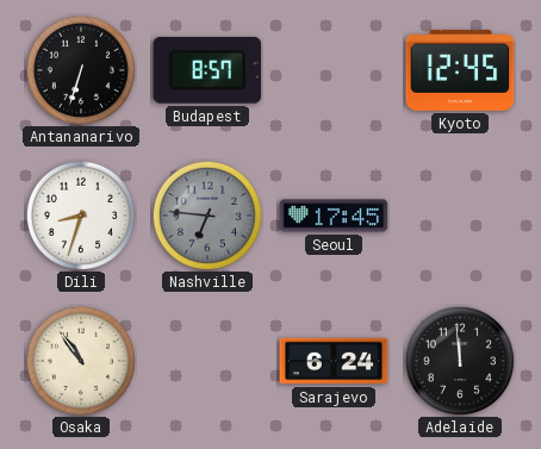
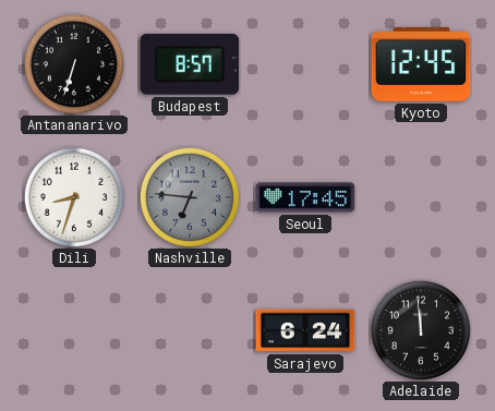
Osaka: 10:54 -> none (81, 361)
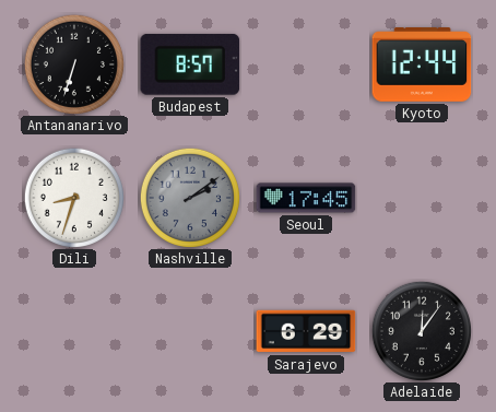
Kyoto: 12:45 -> 12:44 (422, 64)
Nashville: 6:46 -> 2:09 (190, 198)
Sarajevo: 6:24 -> 6:29 (306, 331)
Adelaide: 11:59 -> 12:06 (422, 331)
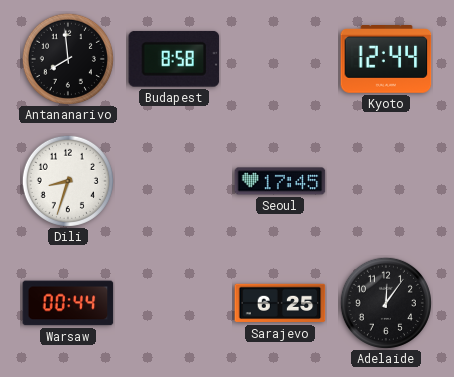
Antananarivo: 6:33 -> 7:59 (68, 59)
Budapest: 8:57 -> 8:58 (174, 59)
Nashville: 2:09 -> none (190, 198)
Warsaw: none -> 00:44 (68, 303)
Sarajevo: 6:29 -> 6:25 (280, 303)
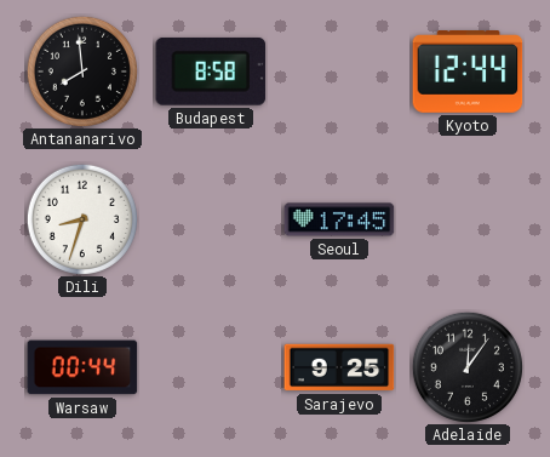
Sarajevo: 6:25 -> 9:25 (339, 367)
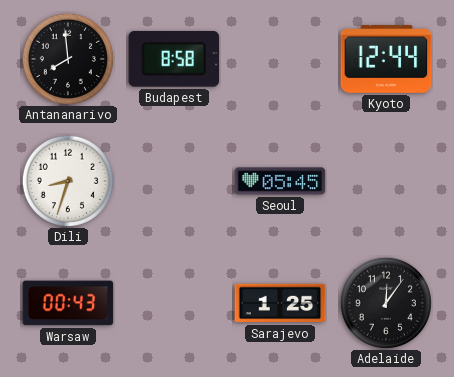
Seoul: 17:45 -> 05:45 (280, 181)
Warsaw: 00:44 -> 00:43 (68, 303)
Sarajevo: 9:25 -> 1:25 (280, 303)
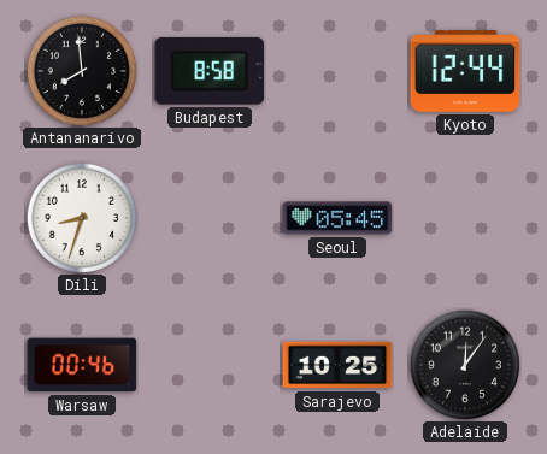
Warsaw: 00:43 -> 00:46 (82, 365)
Sarajevo: 1:25 -> 10:25 (337, 365)
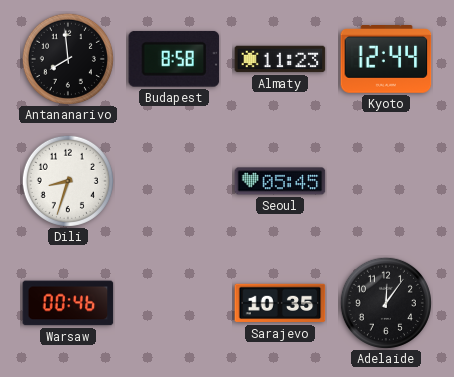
Almaty: none -> 11:23 (280, 59)
Sarajevo: 10:25 -> 10:35 (280, 303)
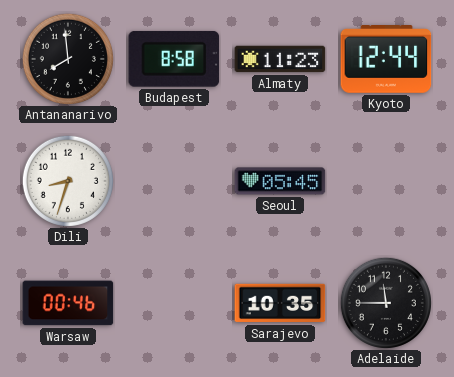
Adelaide: 12:06 -> 11:45 (386, 303)
